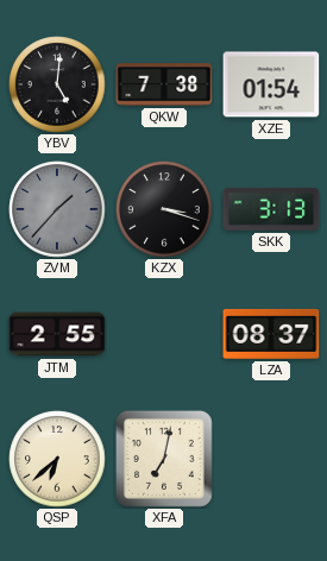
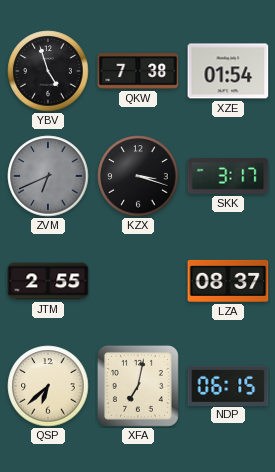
YBV: 5:01 -> 4:57 (48, 71)
ZVM: 1:37 -> 6:41 (48, 176)
SKK: 3:13 -> 3:17 (228, 176)
NDP: none -> 06:15 (228, 385)
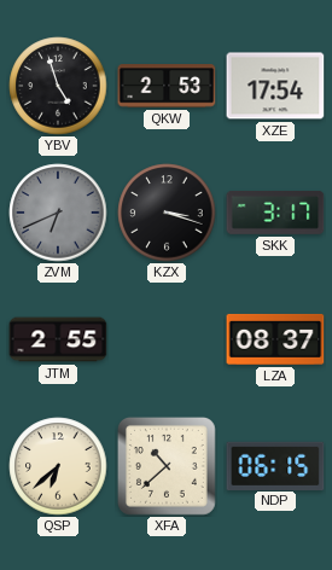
QKW: 7:38 -> 2:53 (167, 86)
XZE: 01:54 -> 17:54 (275, 86)
XFA: 7:02 -> 10:38 (167, 466)
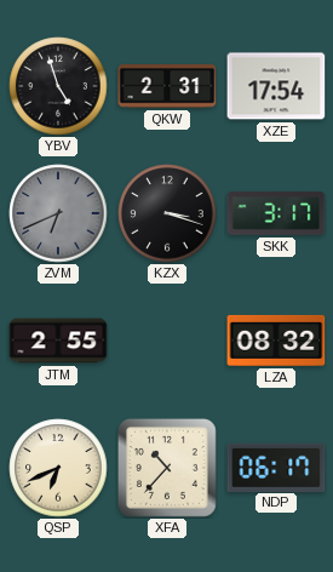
QKW: 2:53 -> 2:31 (167, 86)
LZA: 08:37 -> 08:32 (276, 341)
QSP: 6:38 -> 6:41 (58, 468)
XFA: 10:38 -> 10:37 (167, 468)
NDP: 06:15 -> 06:17 (276, 467)
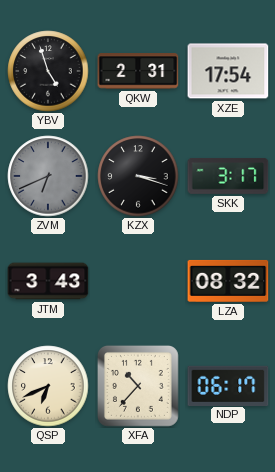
JTM: 2:55 -> 3:43 (48, 281)
